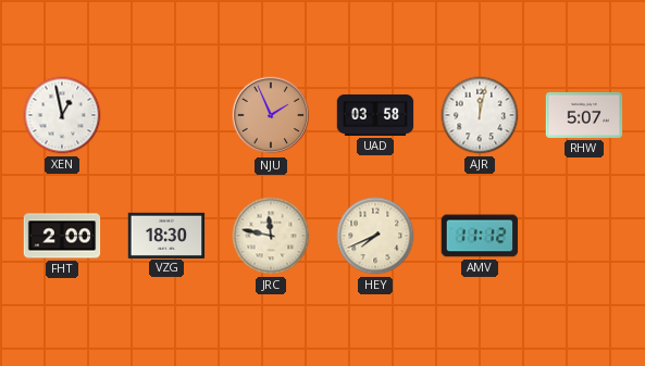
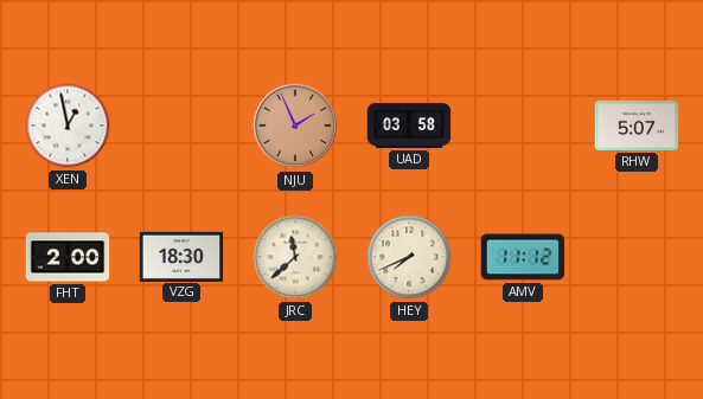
AJR: 12:02 -> none (480, 115)
JRC: 11:47 -> 11:38 (295, 257)
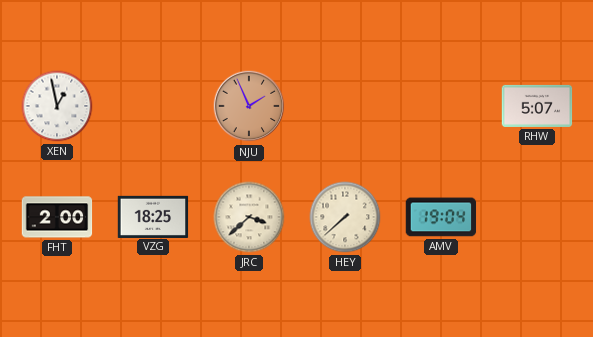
UAD: 03:58 -> none (409, 126)
VZG: 18:30 -> 18:25 (153, 216)
JRC: 11:38 -> 3:38 (249, 217)
HEY: 7:41 -> 7:38 (345, 217)
AMV: 11:12 -> 19:04 (441, 217)
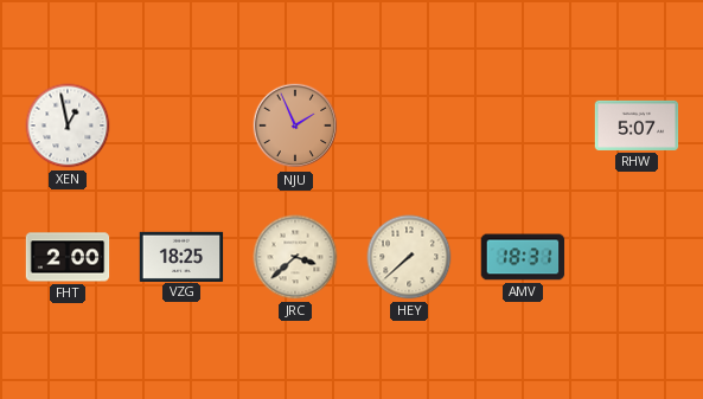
AMV: 19:04 -> 18:31 (523, 257)
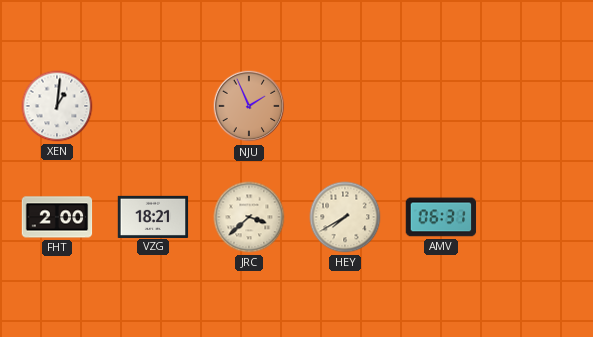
XEN: 12:58 -> 1:01 (57, 106)
RHW: 5:07 -> none (637, 126)
VZG: 18:25 -> 18:21 (153, 216)
HEY: 7:38 -> 7:40 (345, 217)
AMV: 18:31 -> 06:31 (441, 217)
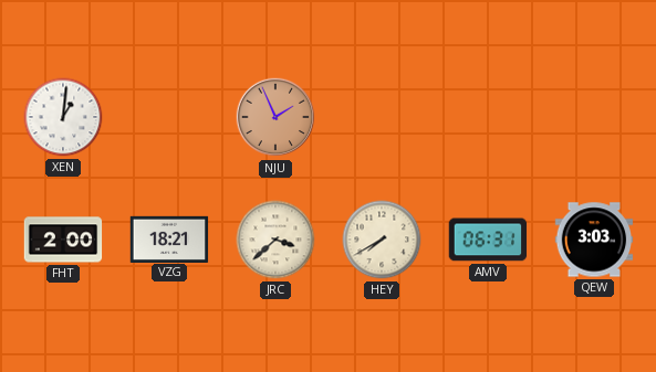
QEW: none -> 3:03 (594, 240)
